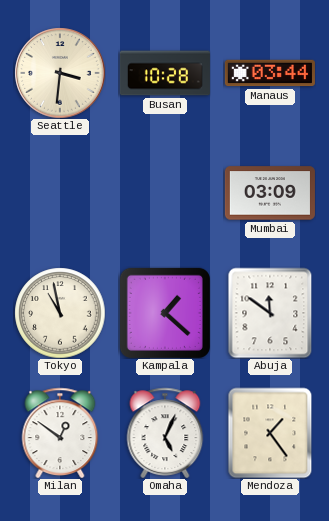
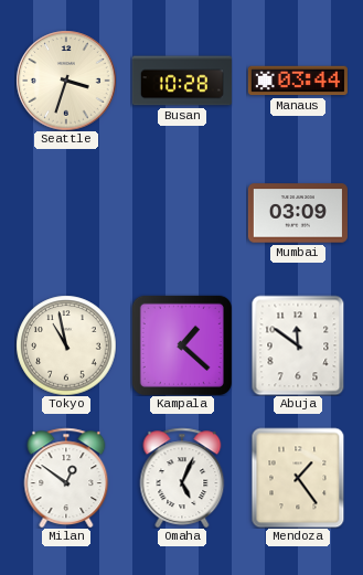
Seattle: 3:31 -> 3:33 (66, 81)
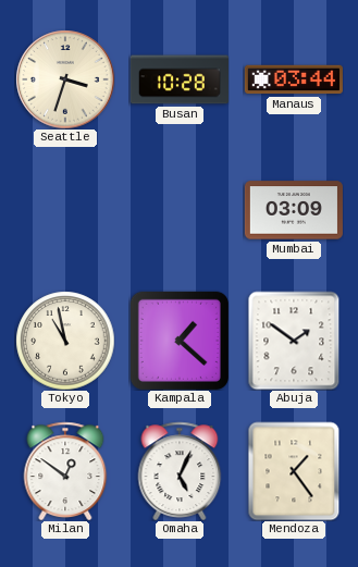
Abuja: 11:51 -> 1:51 (294, 341)
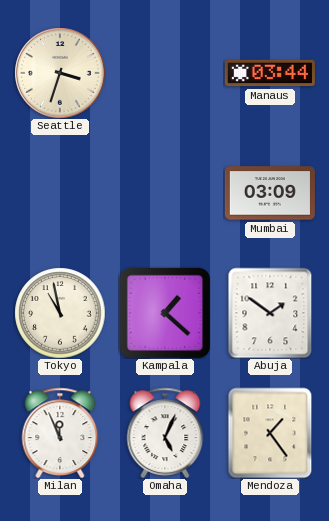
Busan: 10:28 -> none (180, 79)
Milan: 12:51 -> 11:56 (60, 433)
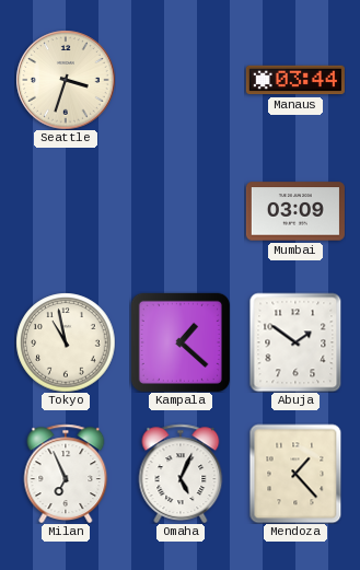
Milan: 11:56 -> 6:56 (66, 474)
Mendoza: 1:24 -> 1:23 (295, 474)
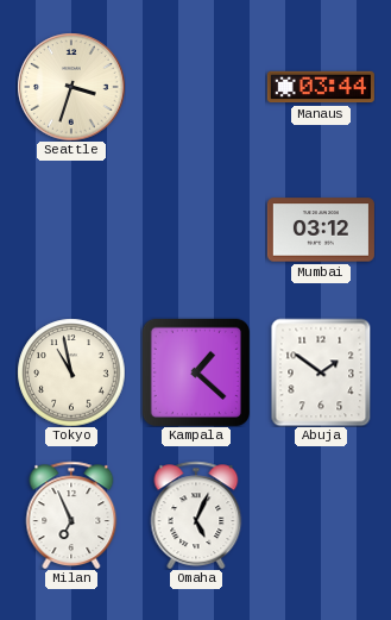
Mumbai: 03:09 -> 03:12 (321, 230)
Mendoza: 1:23 -> none (295, 474)
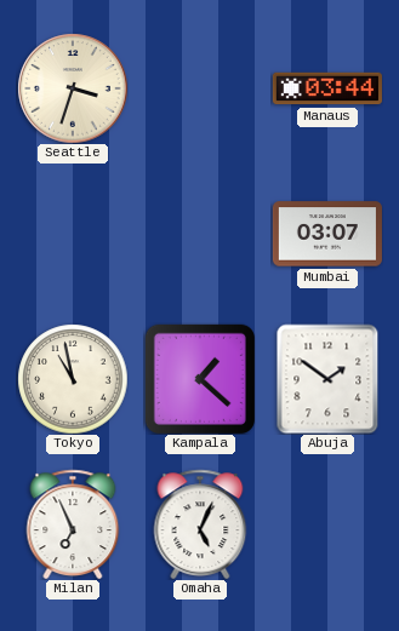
Mumbai: 03:12 -> 03:07 (327, 234)
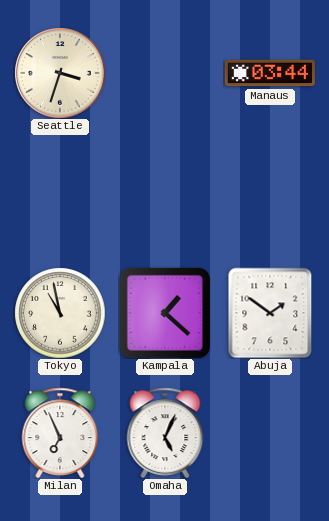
Mumbai: 03:07 -> none (327, 234)
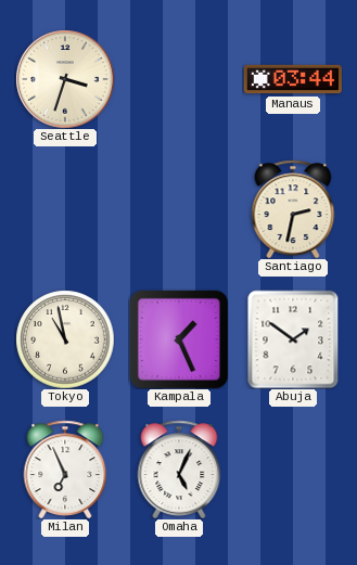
Santiago: none -> 2:32 (293, 209)
Kampala: 1:22 -> 1:26 (179, 339)
